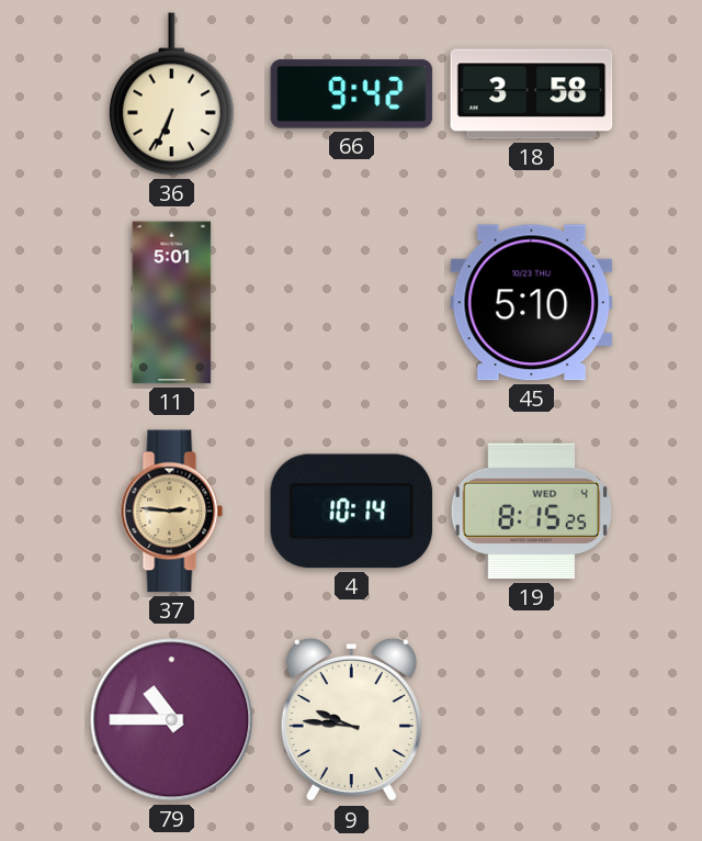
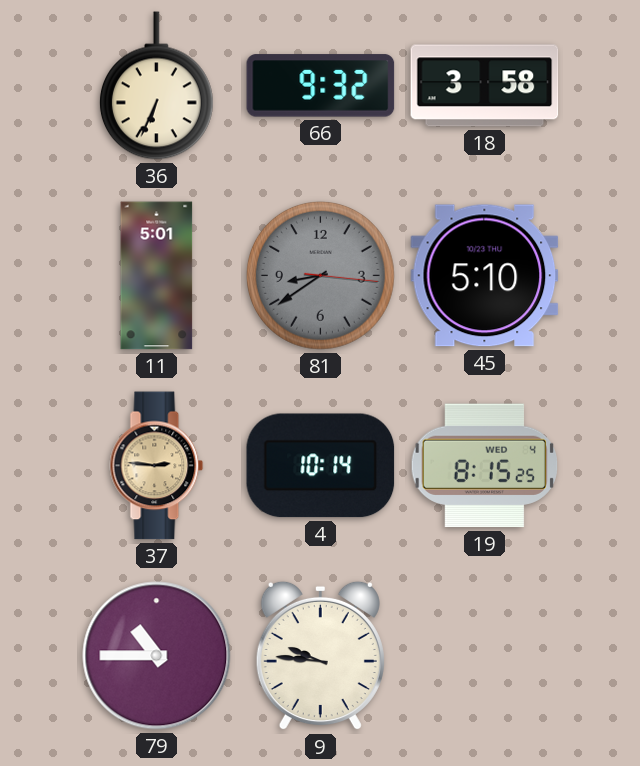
66: 9:42 -> 9:32 (321, 86)
81: none -> 8:39 (320, 275)
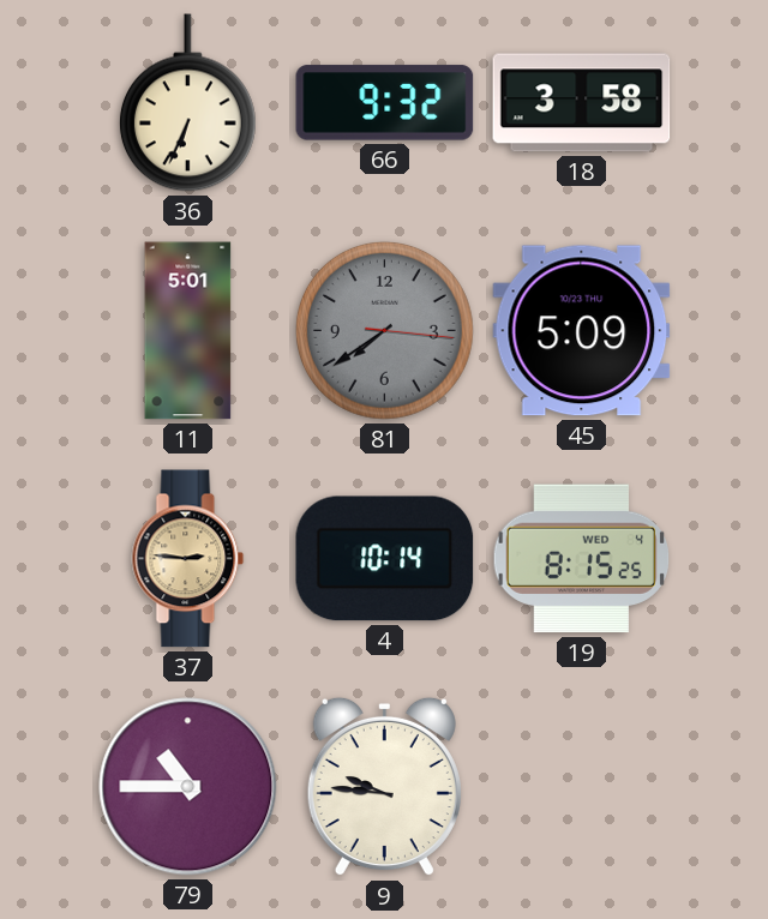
81: 8:39 -> 7:39 (384, 330)
45: 5:10 -> 5:09 (582, 331)
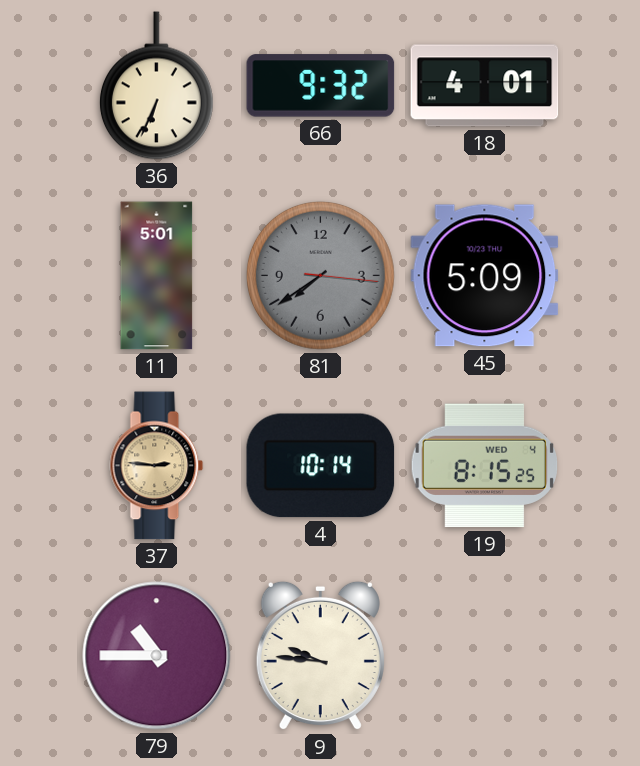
18: 3:58 -> 4:01 (485, 86)
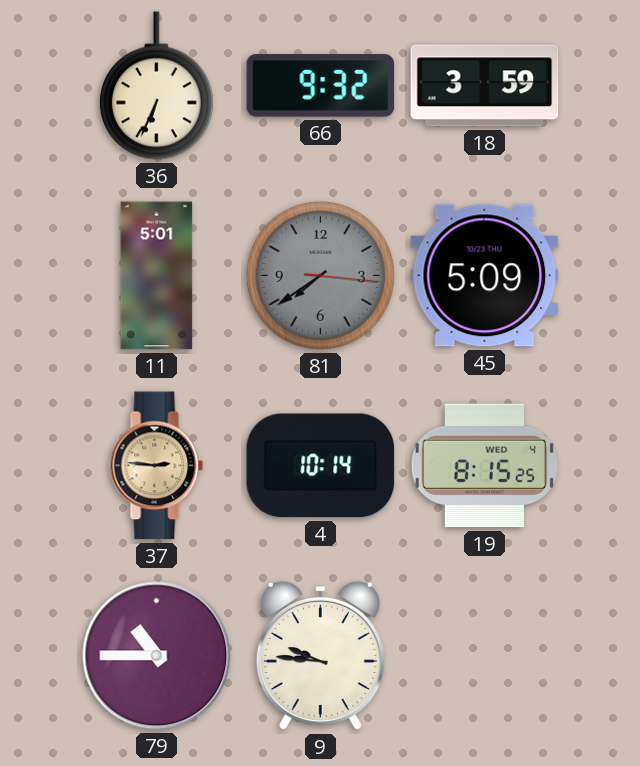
18: 4:01 -> 3:59 (485, 86)
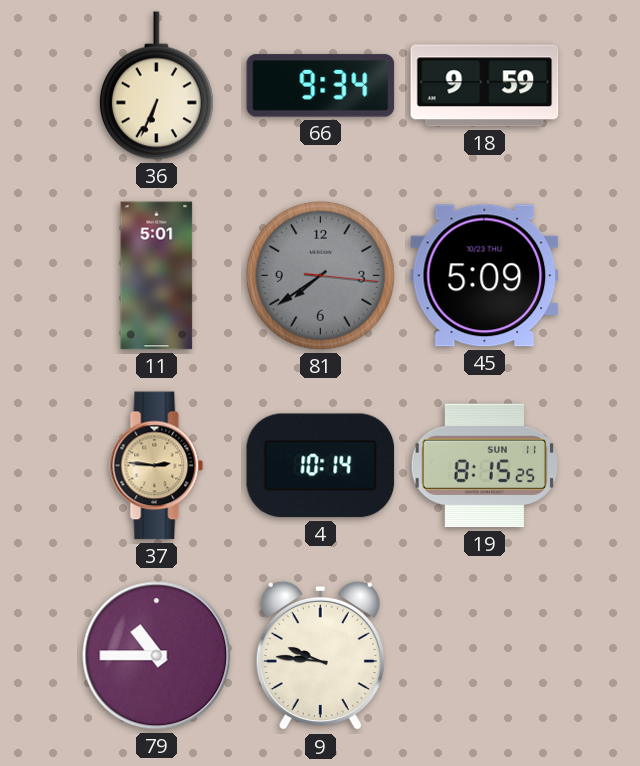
66: 9:32 -> 9:34 (321, 86)
18: 3:59 -> 9:59 (485, 86)
19 date: WED 4 -> SUN 11 (484, 466)
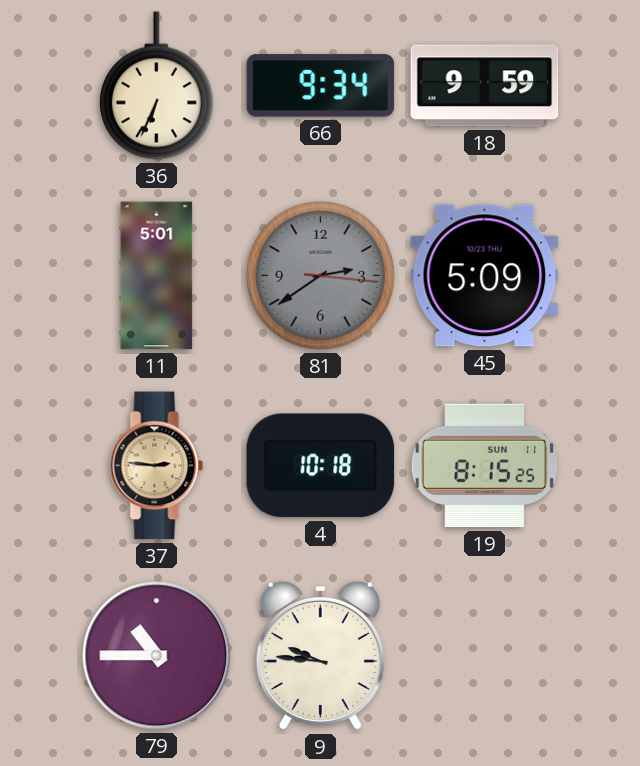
81: 7:39 -> 2:39 (320, 275)
4: 10:14 -> 10:18 (321, 466)
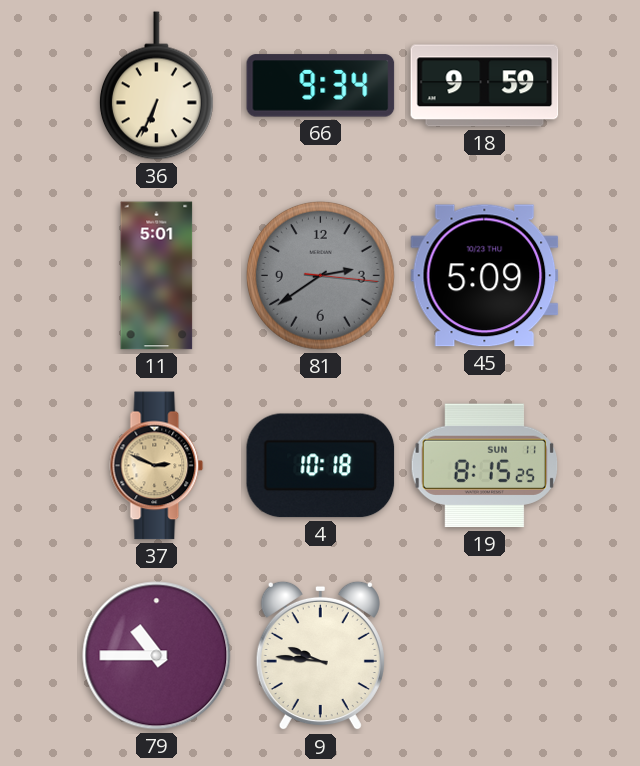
37: 2:46 -> 2:49 (157, 466)
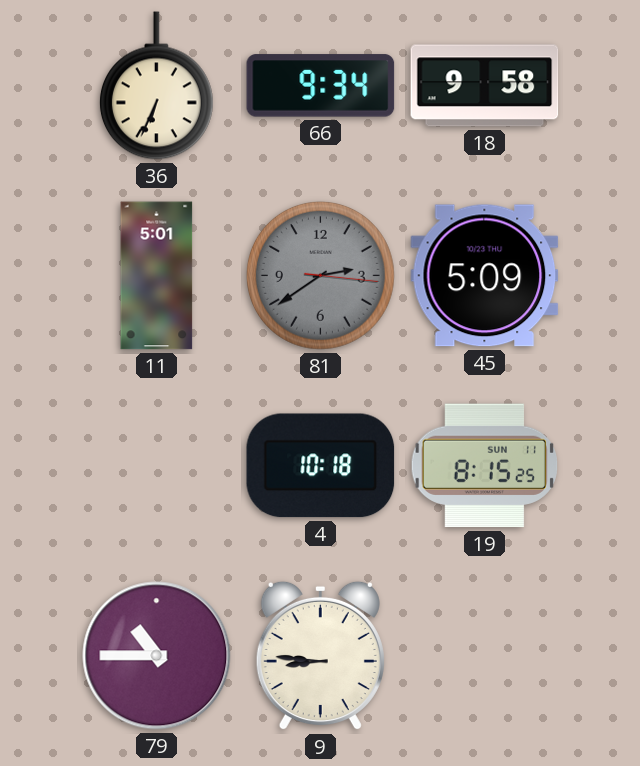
18: 9:59 -> 9:58 (485, 86)
37: 2:49 -> none (157, 466)
9: 9:46 -> 8:46 (320, 656)
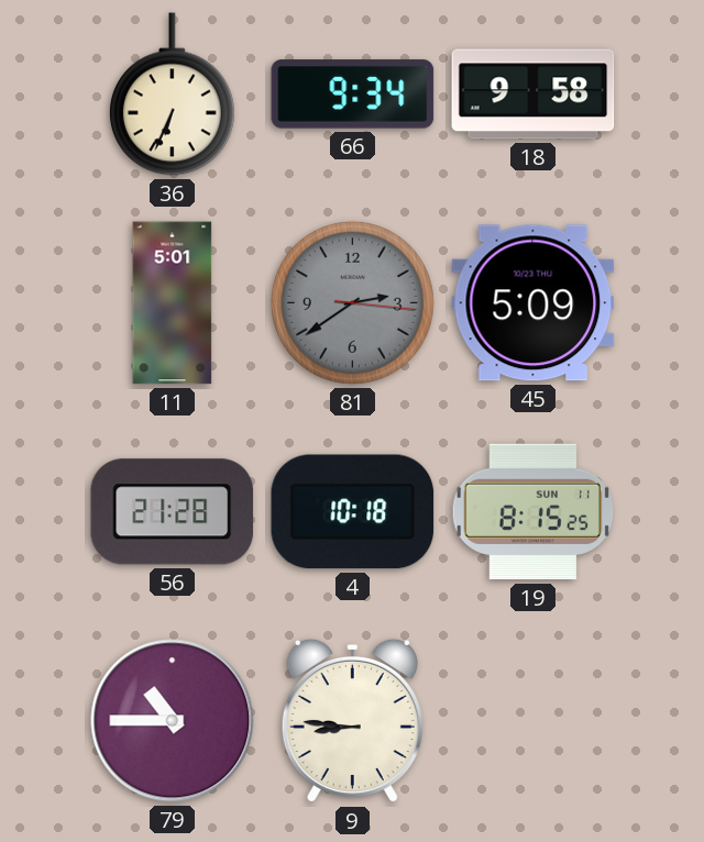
56: none -> 21:28 (173, 512)
